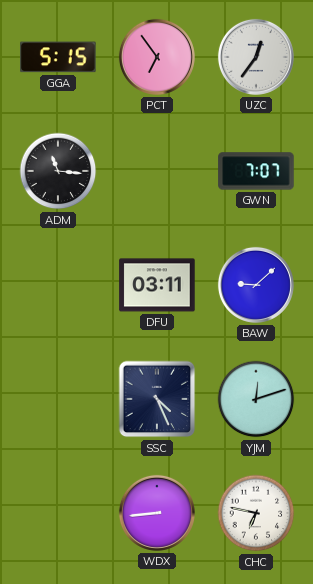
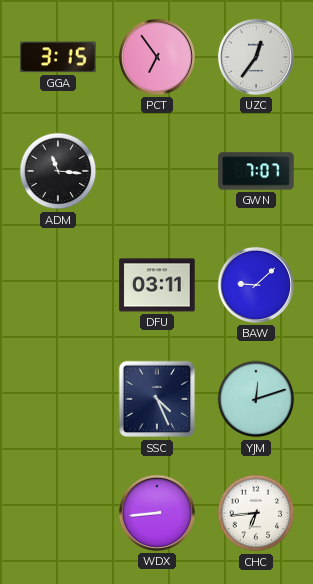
GGA: 5:15 -> 3:15 (58, 57)
CHC: 6:47 -> 6:44 (256, 513)
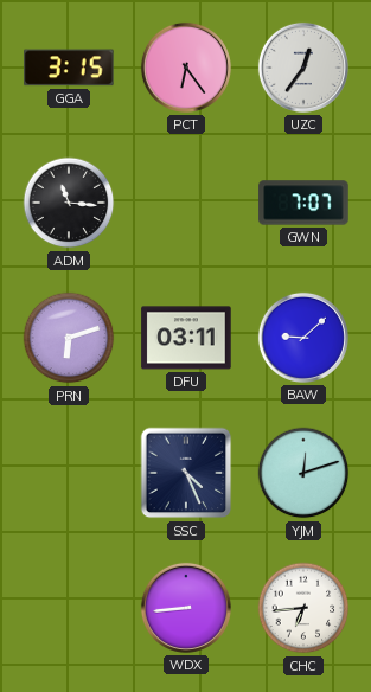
PCT: 6:54 -> 6:24 (186, 68)
PRN: none -> 6:12 (69, 338)
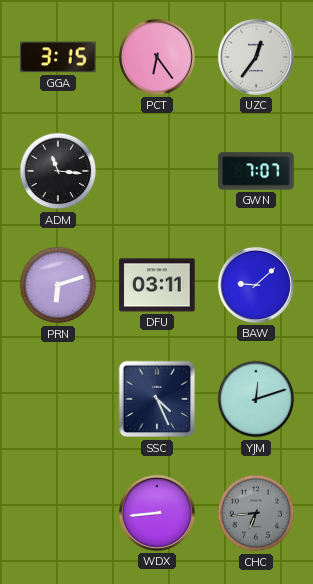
CHC dial: white -> grey (256, 513)
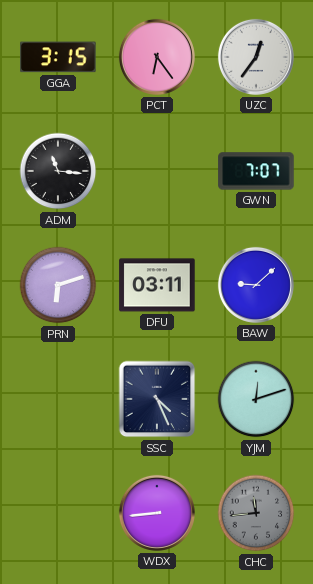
CHC: 6:44 -> 11:44 (256, 513)
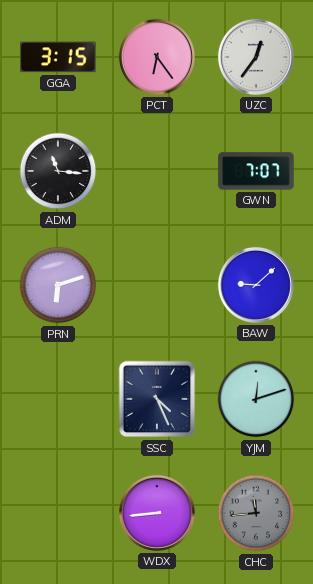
DFU: 03:11 -> none (157, 285)
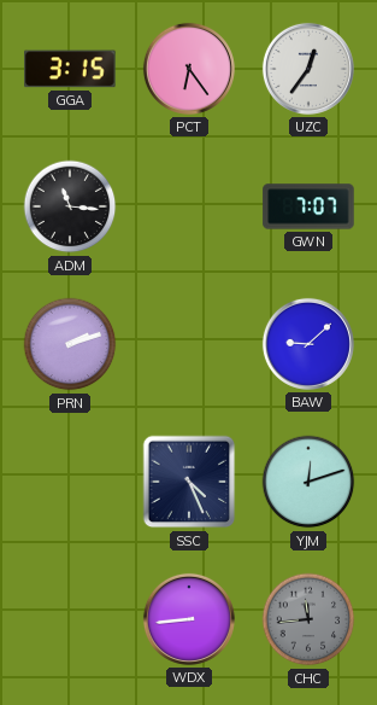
PRN: 6:12 -> 2:12 (70, 344)
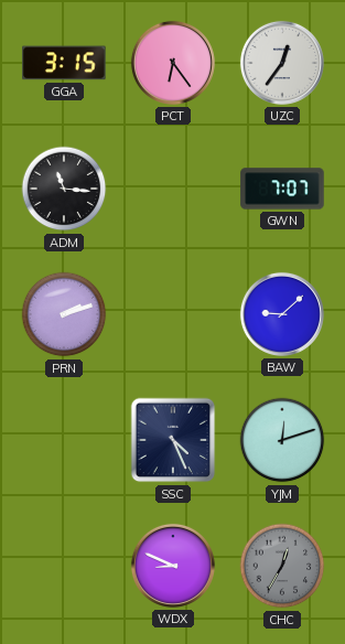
WDX: 8:44 -> 8:49 (173, 566)
CHC: 11:44 -> 12:35 (282, 566)
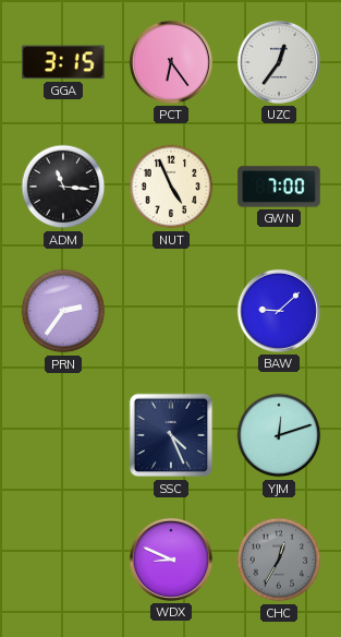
NUT: none -> 4:56 (171, 187)
GWN: 7:07 -> 7:00 (279, 187)
PRN: 2:12 -> 2:36 (63, 311)
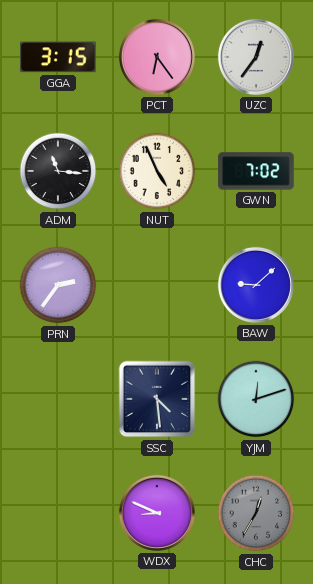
GWN: 7:00 -> 7:02 (256, 171)
SSC: 4:26 -> 4:29 (157, 399)
